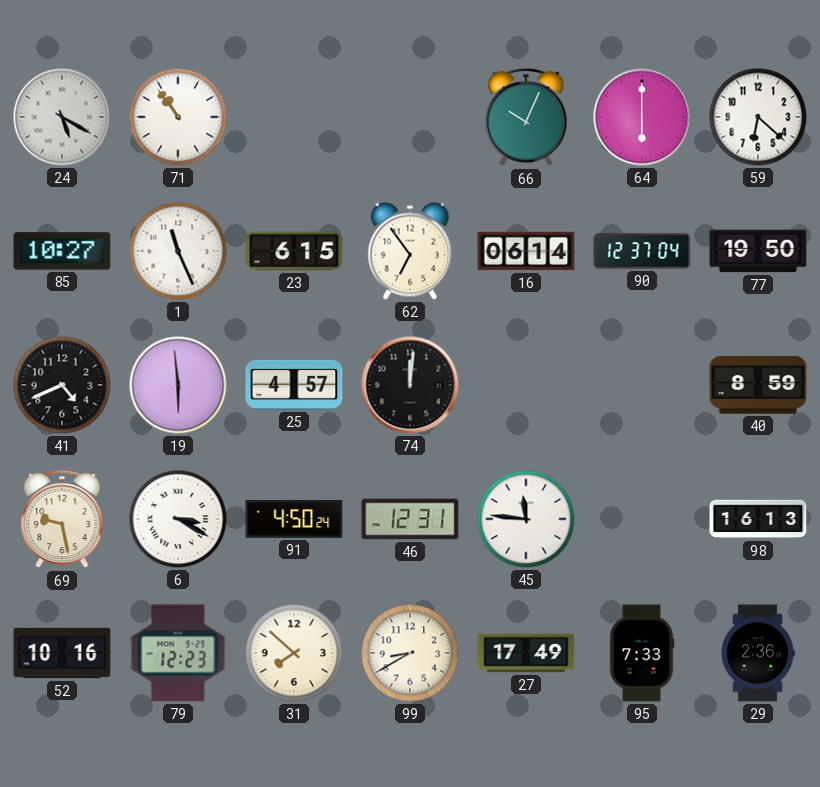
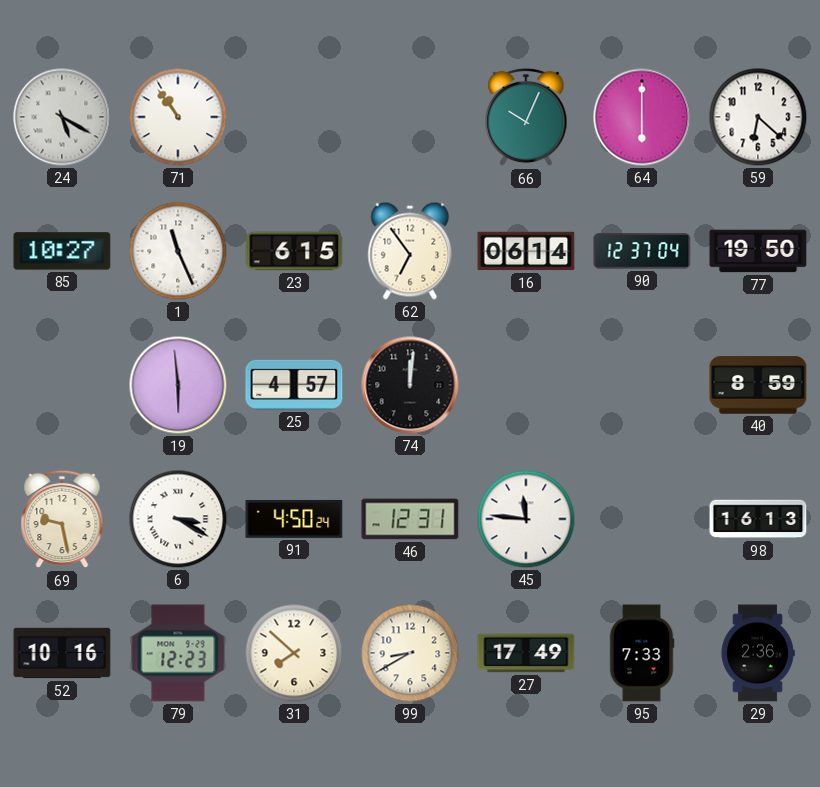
41: 4:41 -> none (62, 385)
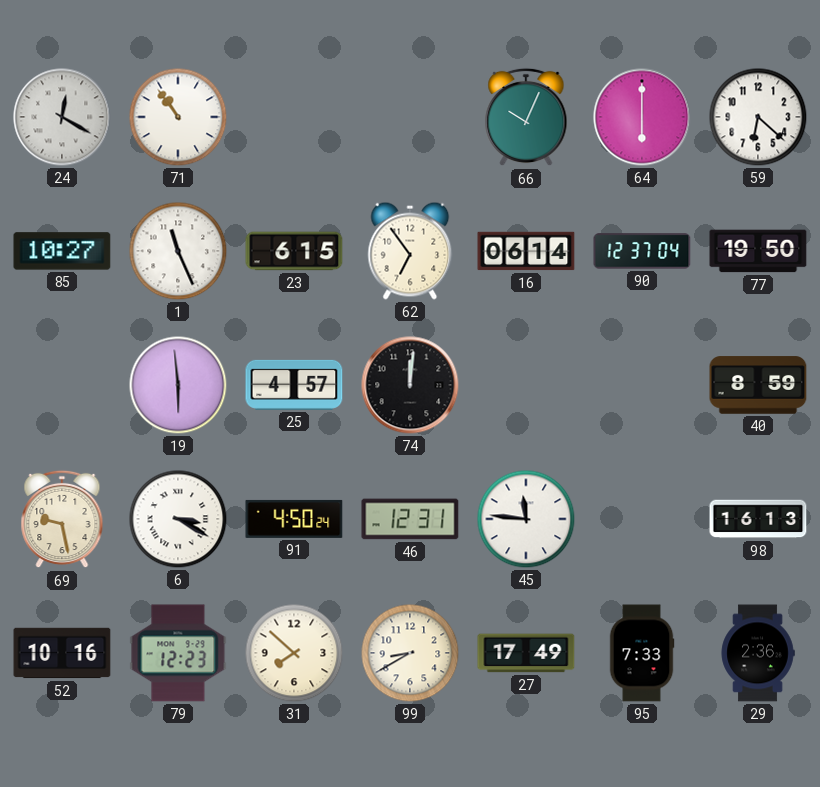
24: 5:20 -> 12:20 (62, 117)
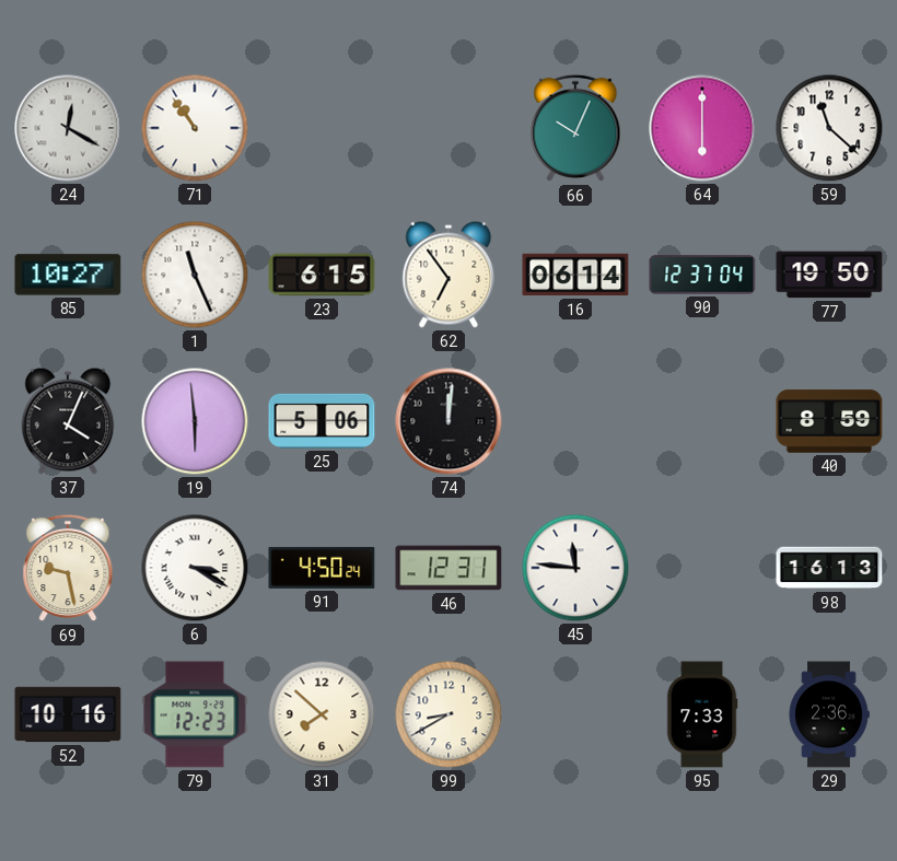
59: 6:22 -> 11:22 (829, 128)
37: none -> 4:04 (68, 421)
25: 4:57 -> 5:06 (322, 421)
27: 17:49 -> none (526, 653)
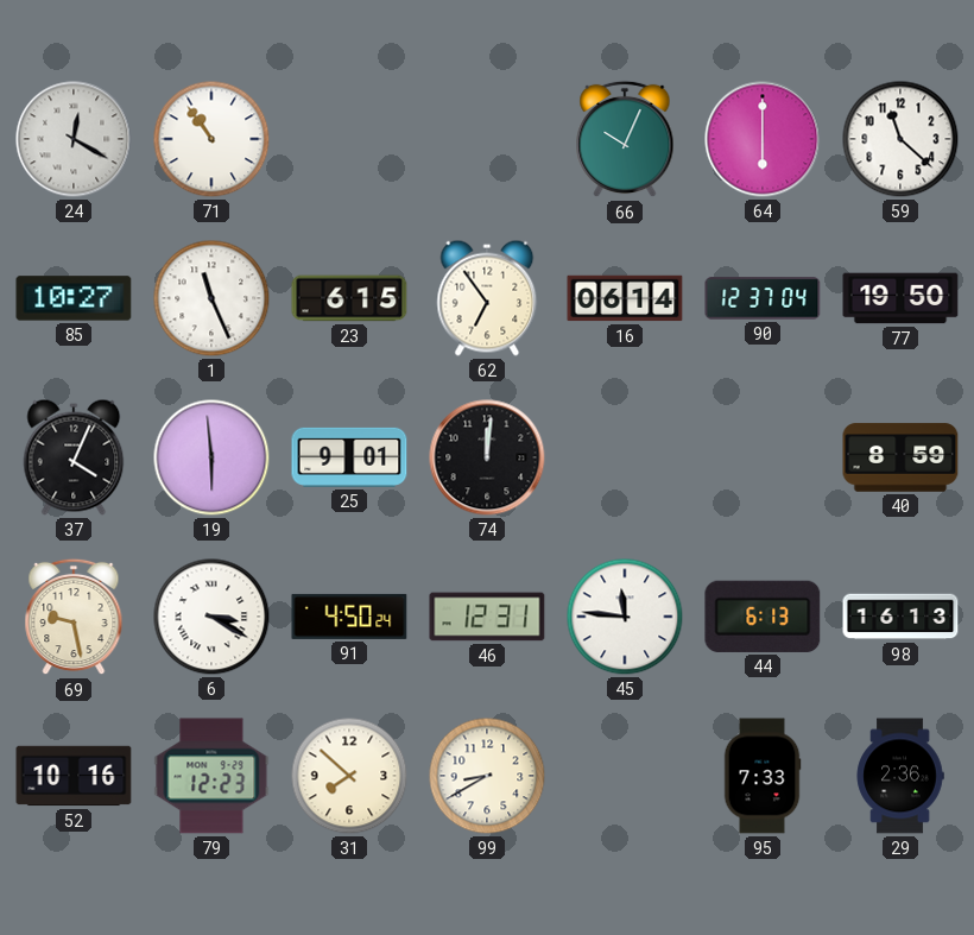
25: 5:06 -> 9:01 (349, 457)
44: none -> 6:13 (763, 617)
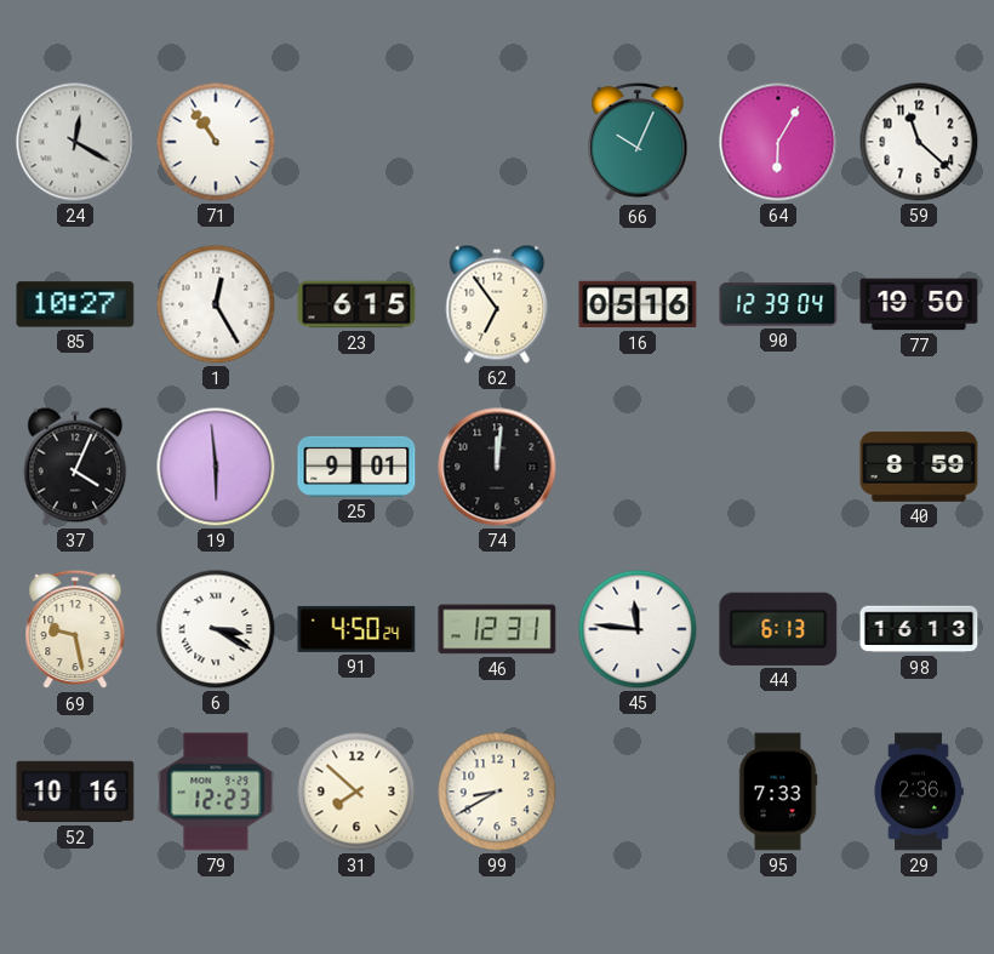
64: 6:00 -> 6:05 (778, 142)
1: 11:26 -> 12:25 (216, 304)
16: 06:14 -> 05:16 (638, 304)
90: 12:37 -> 12:39 (778, 304)
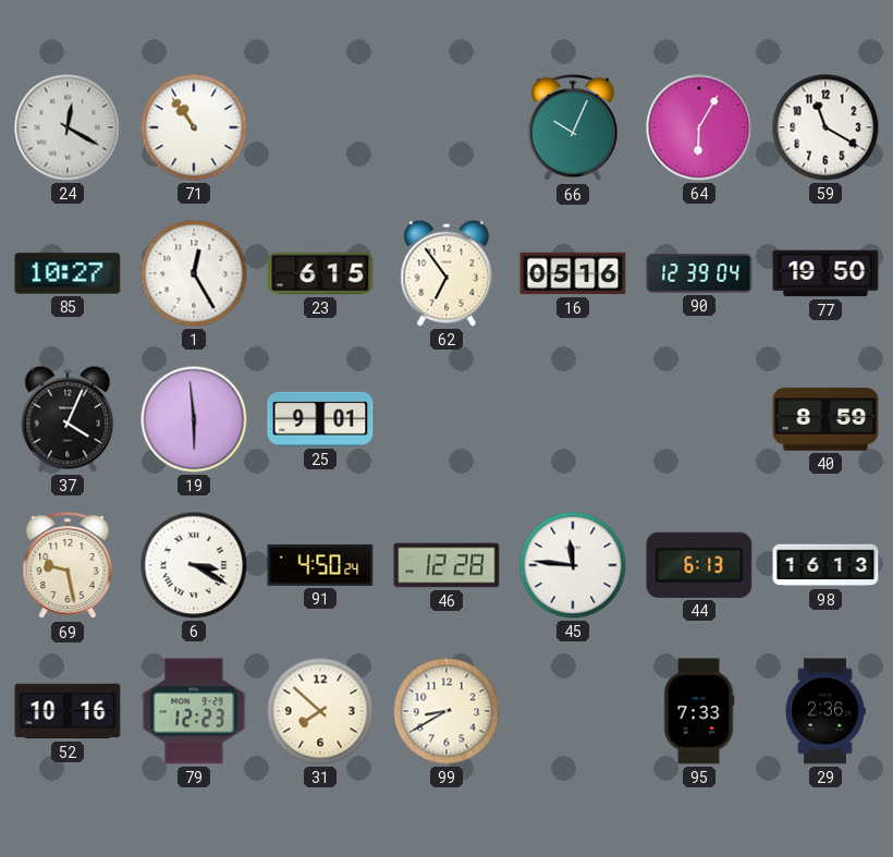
59: 11:22 -> 11:20 (825, 127)
74: 12:01 -> none (497, 467)
46: 12:31 -> 12:28 (447, 565)
